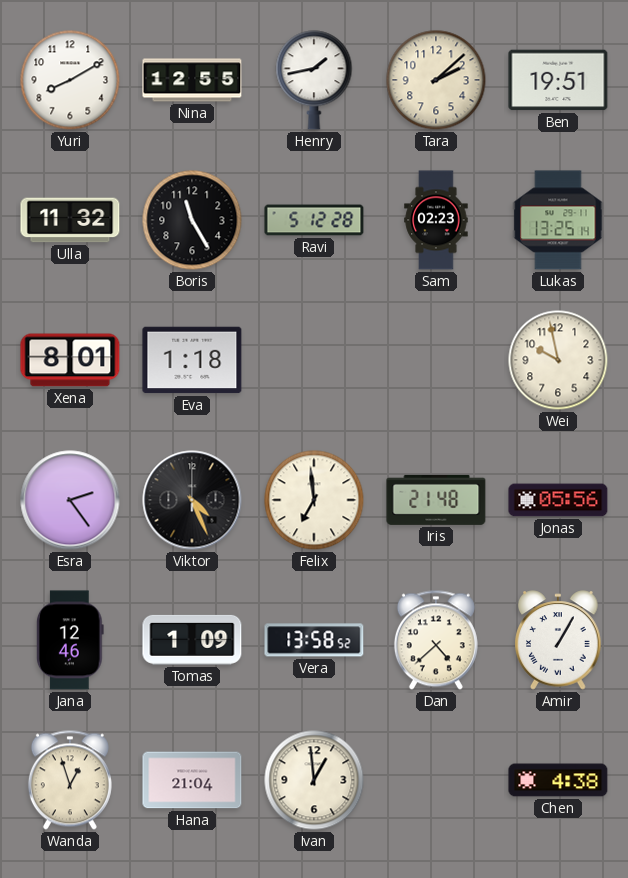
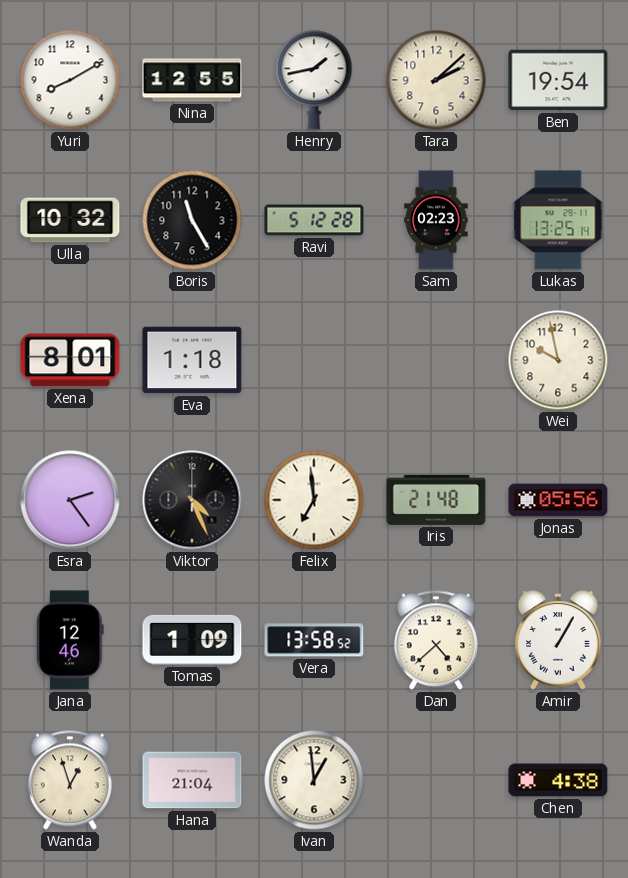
Ben: 19:51 -> 19:54 (558, 80)
Ulla: 11:32 -> 10:32 (70, 220)
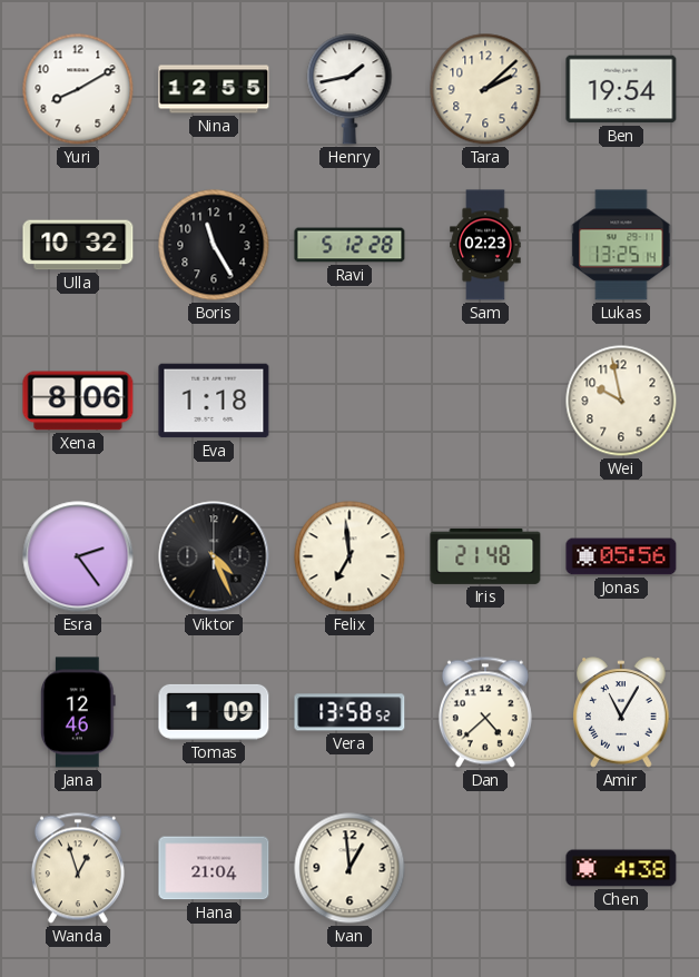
Xena: 8:01 -> 8:06 (78, 401)
Amir: 1:05 -> 11:05 (621, 712)
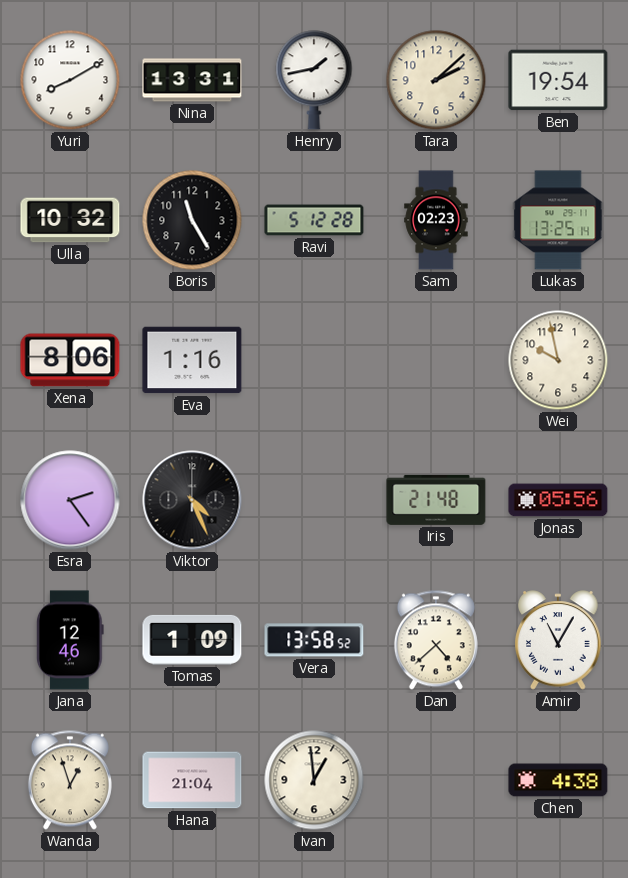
Nina: 12:55 -> 13:31 (192, 80)
Eva: 1:18 -> 1:16 (192, 360)
Felix: 6:59 -> none (349, 556)
